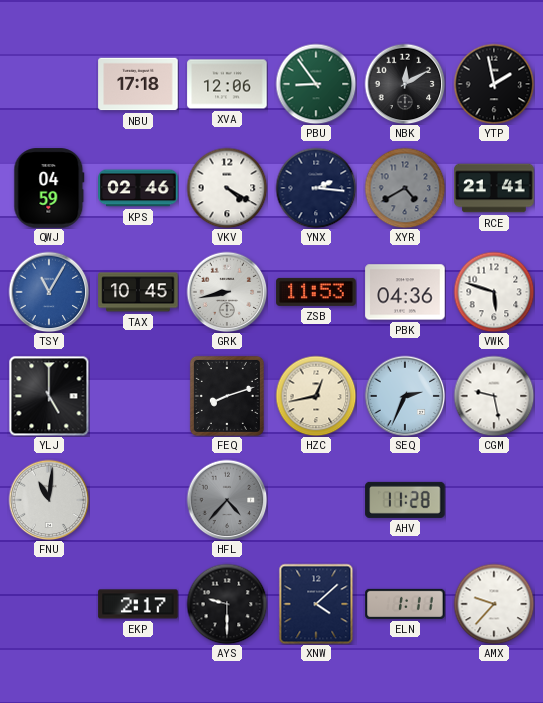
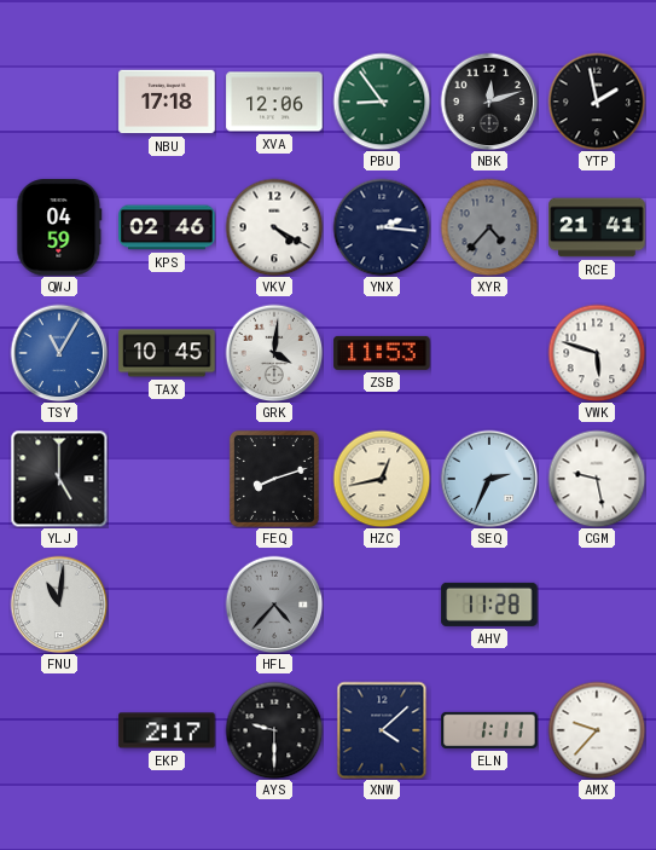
NBK: 12:10 -> 12:12 (489, 102)
XYR: 4:40 -> 4:37 (489, 227)
GRK: 8:43 -> 4:01 (274, 353)
PBK: 04:36 -> none (405, 292)
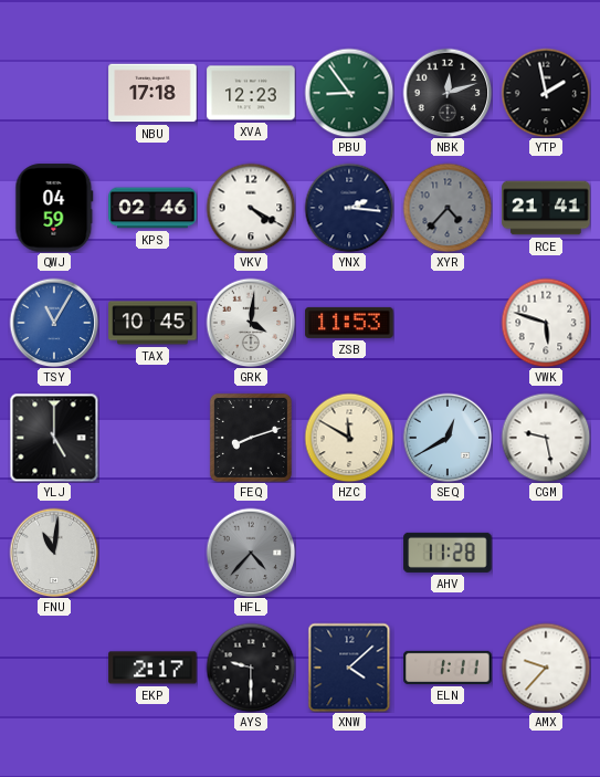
XVA: 12:06 -> 12:23 (251, 93)
HZC: 12:43 -> 11:50 (349, 438)
SEQ: 2:34 -> 12:40 (448, 438)
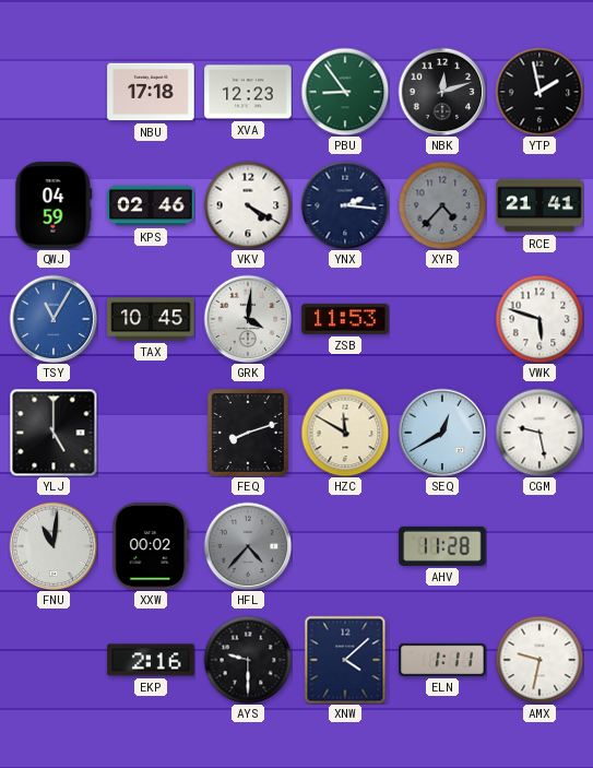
XXW: none -> 00:02 (151, 546)
EKP: 2:17 -> 2:16 (151, 660)
AMX: 9:37 -> 9:32 (539, 660)
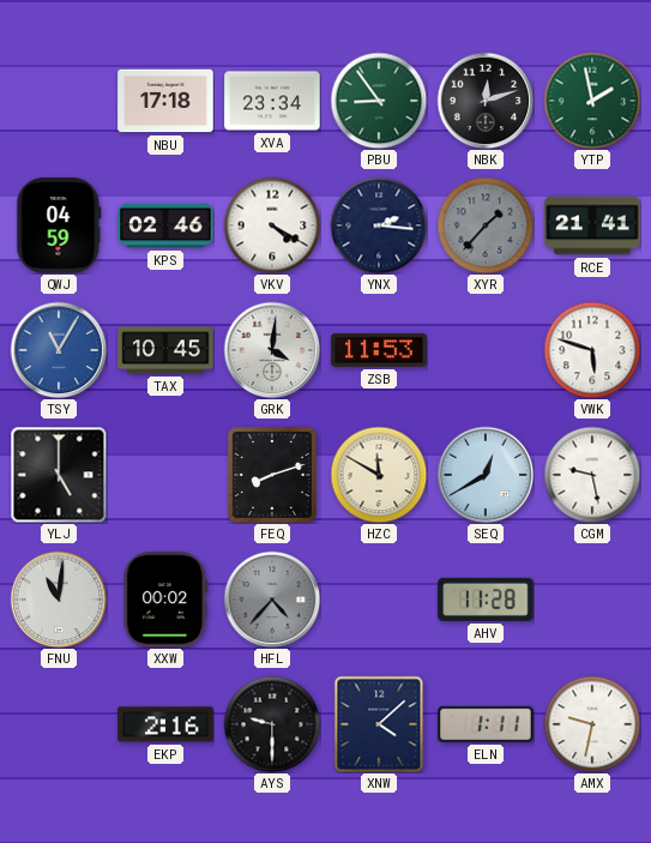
XVA: 12:23 -> 23:34 (272, 101)
YTP dial: black -> green (592, 101)
XYR: 4:37 -> 1:37 (486, 225)
